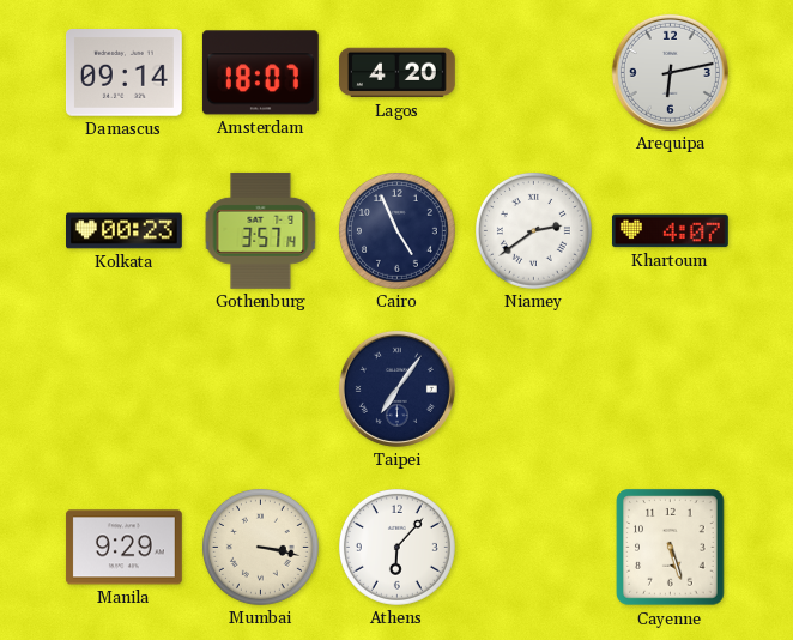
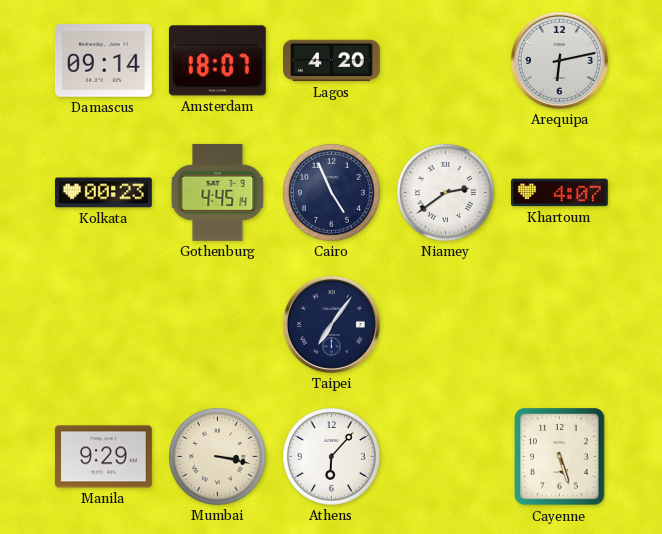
Gothenburg: 3:57 -> 4:45 (218, 192)
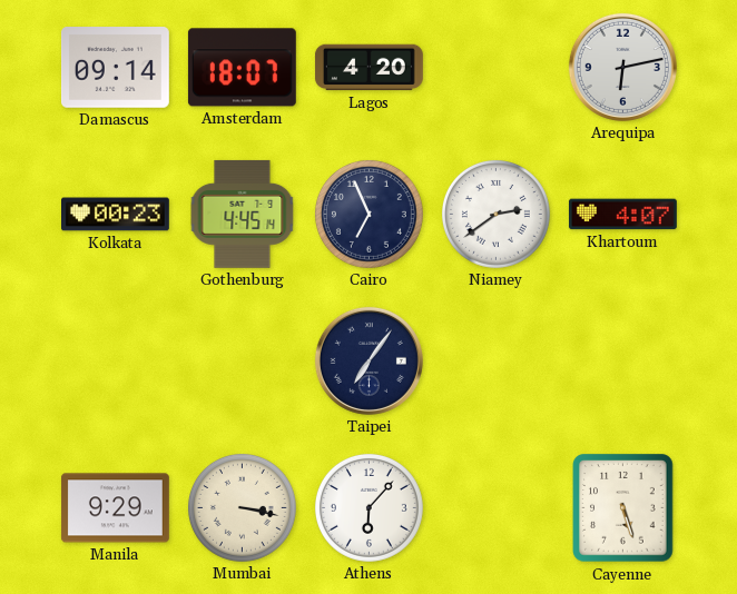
Cairo: 4:56 -> 6:56 (368, 214)
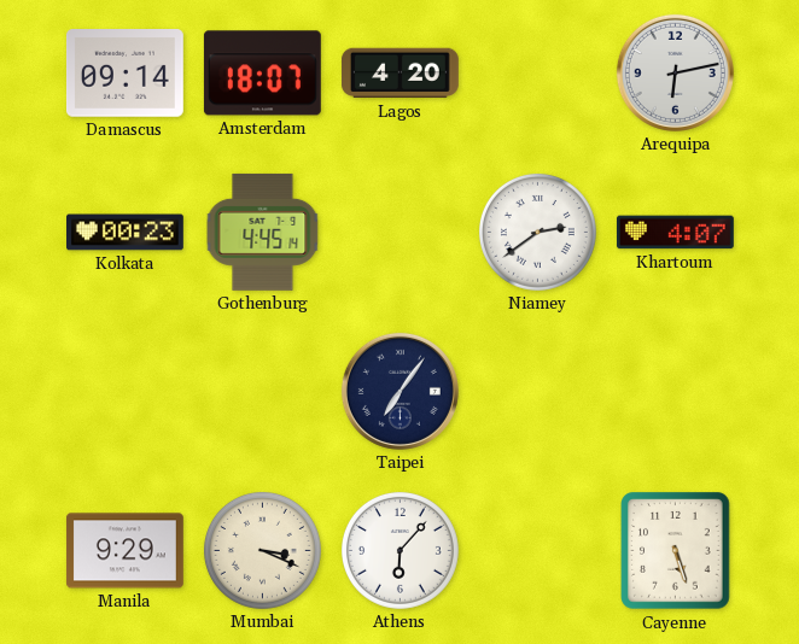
Cairo: 6:56 -> none (368, 214)
Mumbai: 3:17 -> 3:19 (262, 550)
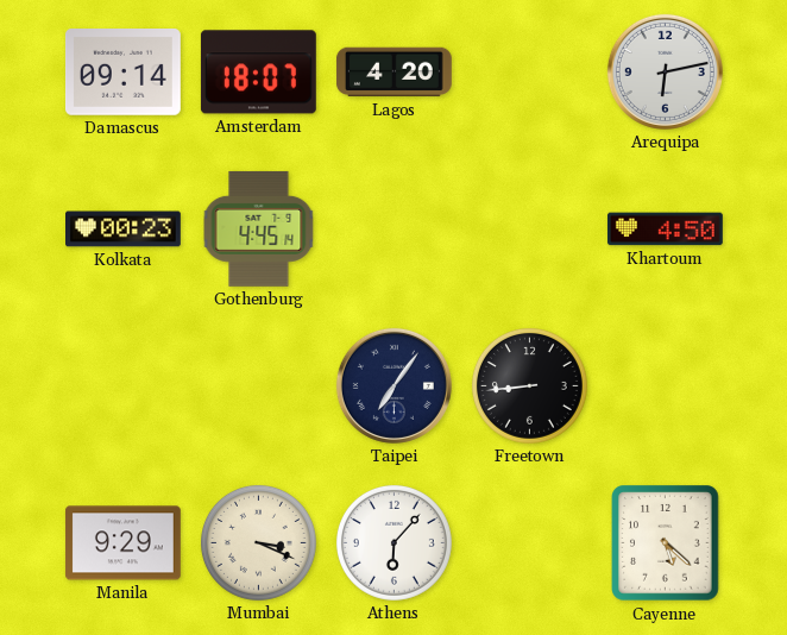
Niamey: 2:39 -> none (537, 232)
Khartoum: 4:07 -> 4:50 (665, 230)
Freetown: none -> 8:44 (529, 385)
Cayenne: 5:27 -> 5:22 (666, 543)
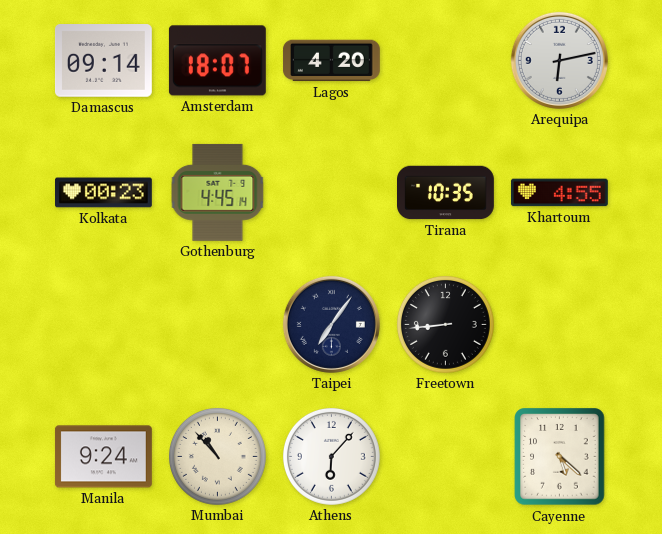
Tirana: none -> 10:35 (446, 193)
Khartoum: 4:50 -> 4:55 (559, 193)
Manila: 9:29 -> 9:24 (103, 457)
Mumbai: 3:19 -> 10:53 (217, 456)
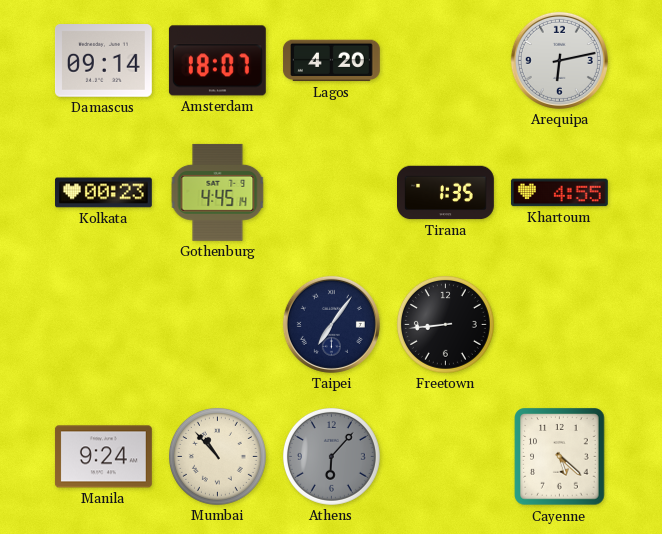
Tirana: 10:35 -> 1:35 (446, 193)
Athens dial: white -> grey (331, 456)
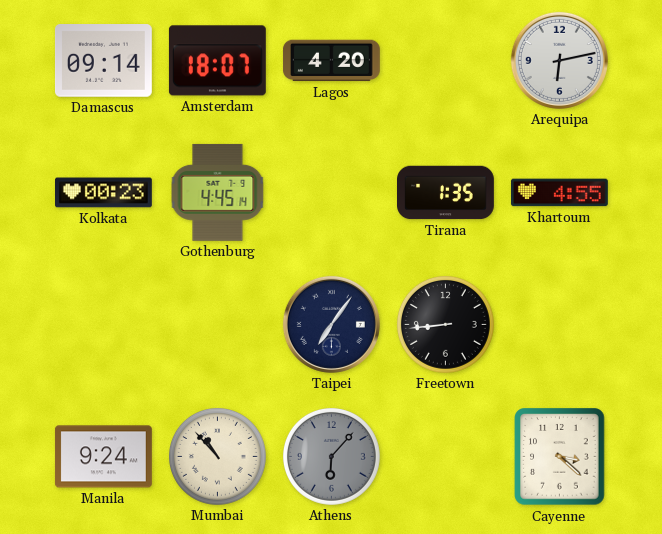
Cayenne: 5:22 -> 3:22 (560, 457)
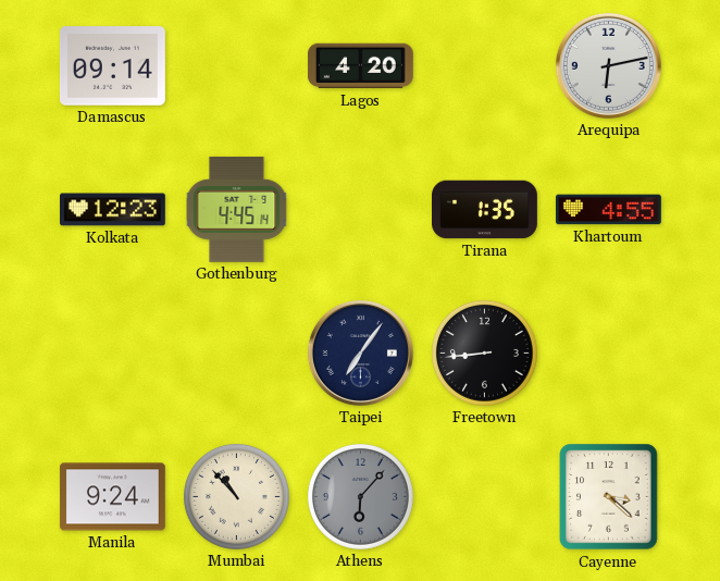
Amsterdam: 18:07 -> none (217, 61)
Kolkata: 00:23 -> 12:23 (113, 210)
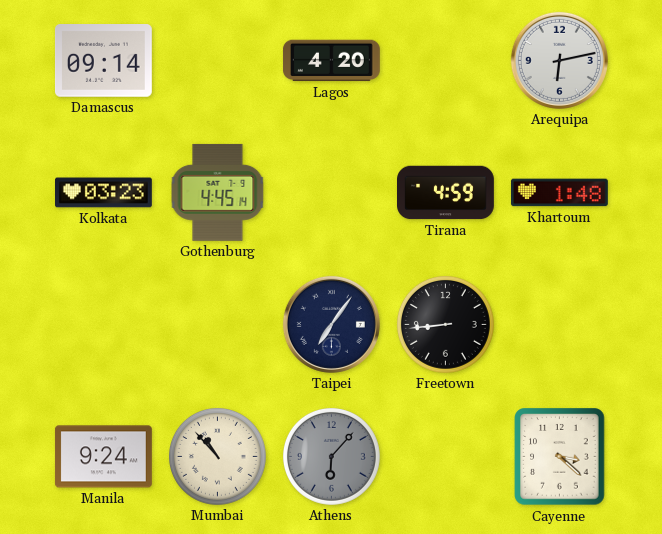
Kolkata: 12:23 -> 03:23 (104, 193)
Tirana: 1:35 -> 4:59 (446, 193)
Khartoum: 4:55 -> 1:48 (559, 193)
